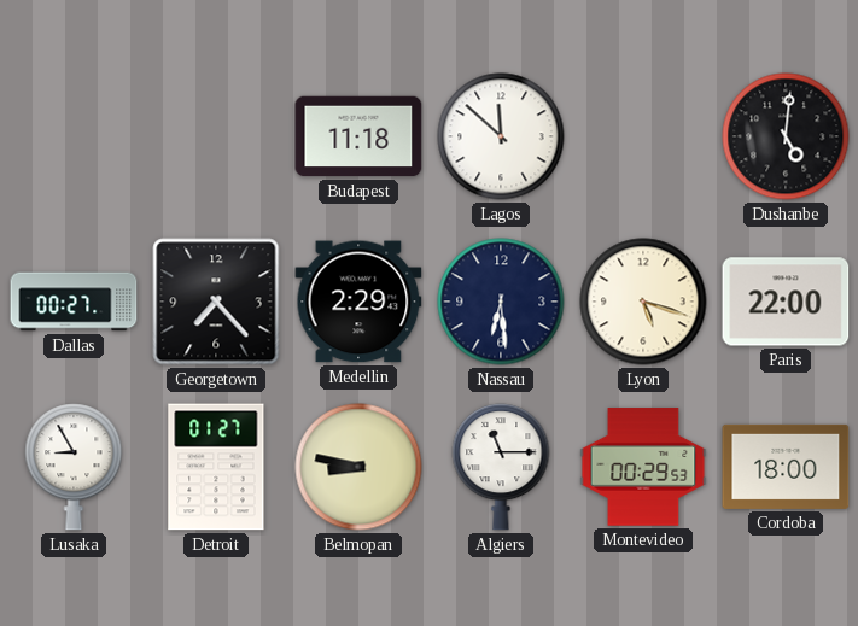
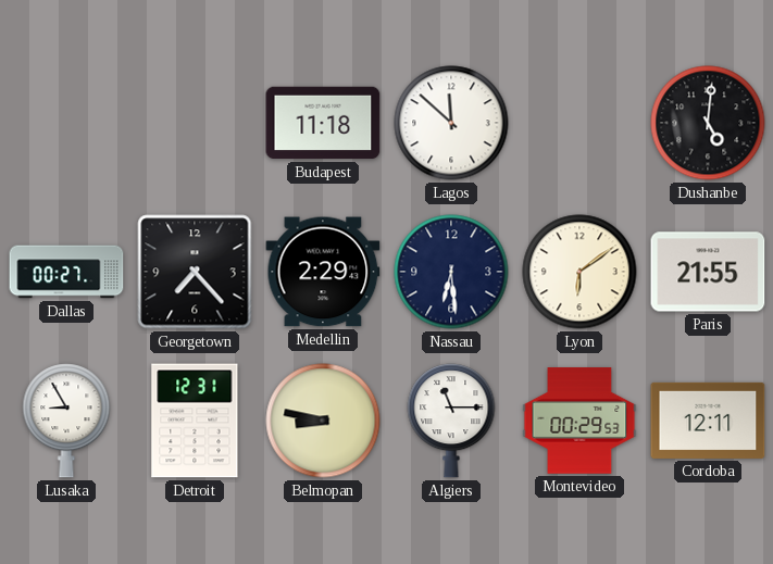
Lyon: 5:18 -> 6:09 (579, 272)
Paris: 22:00 -> 21:55 (708, 272)
Detroit: 01:27 -> 12:31 (195, 421)
Cordoba: 18:00 -> 12:11 (708, 421)
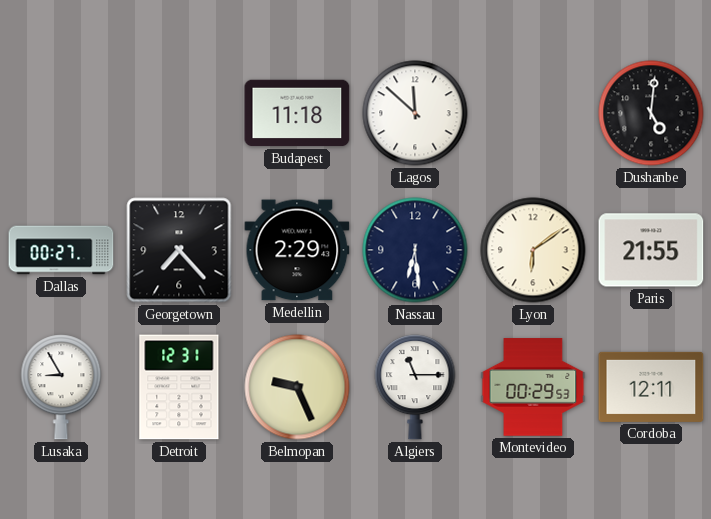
Belmopan: 8:47 -> 9:26 (297, 387)
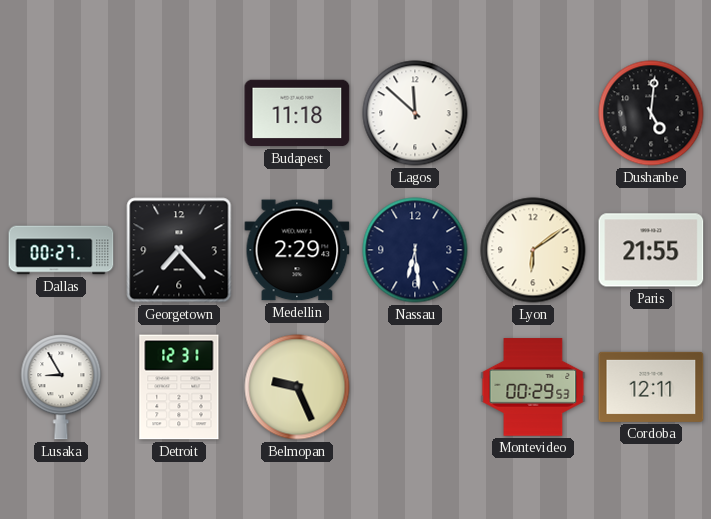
Algiers: 11:15 -> none (415, 387)
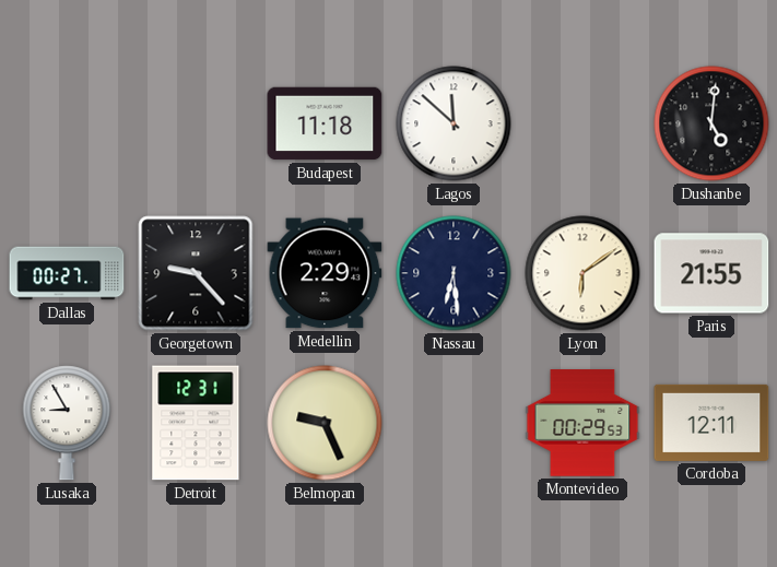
Georgetown: 7:23 -> 9:23 (196, 273)
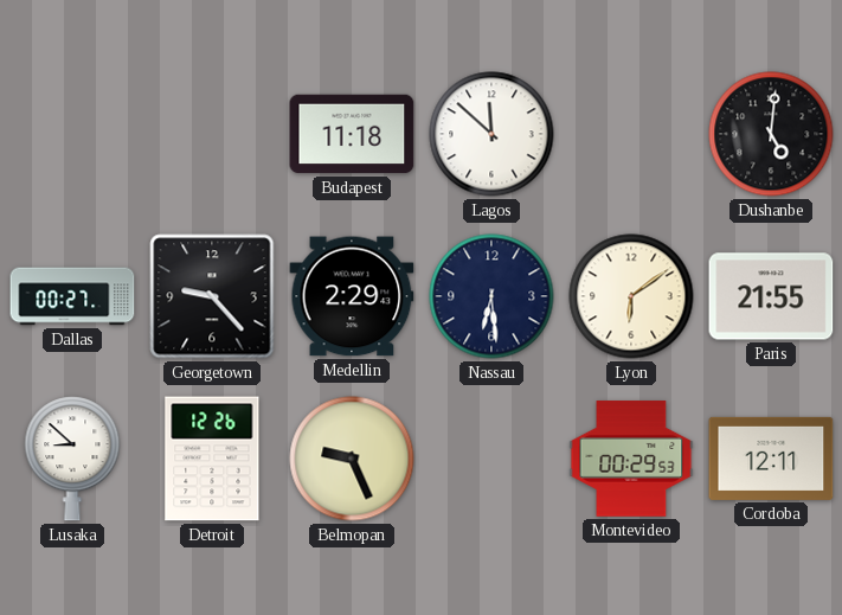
Lusaka: 8:55 -> 8:52 (72, 459)
Detroit: 12:31 -> 12:26 (212, 459)
